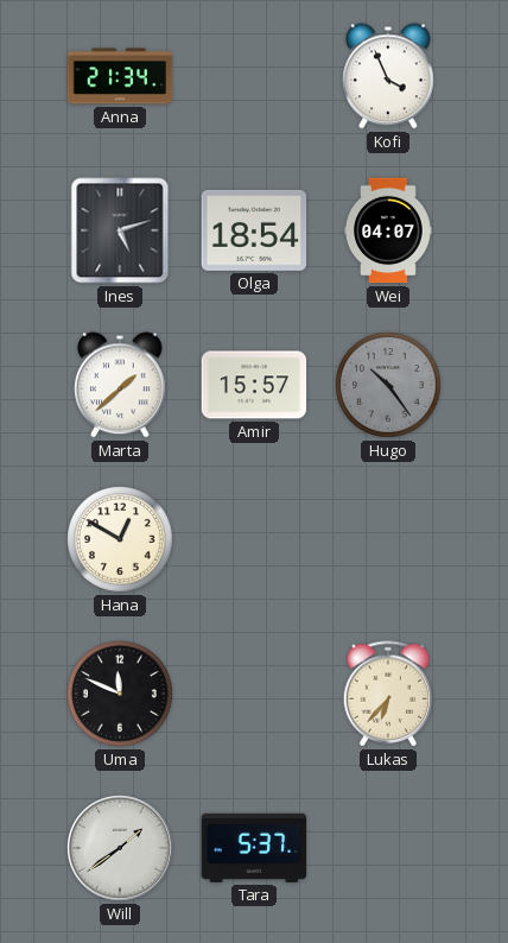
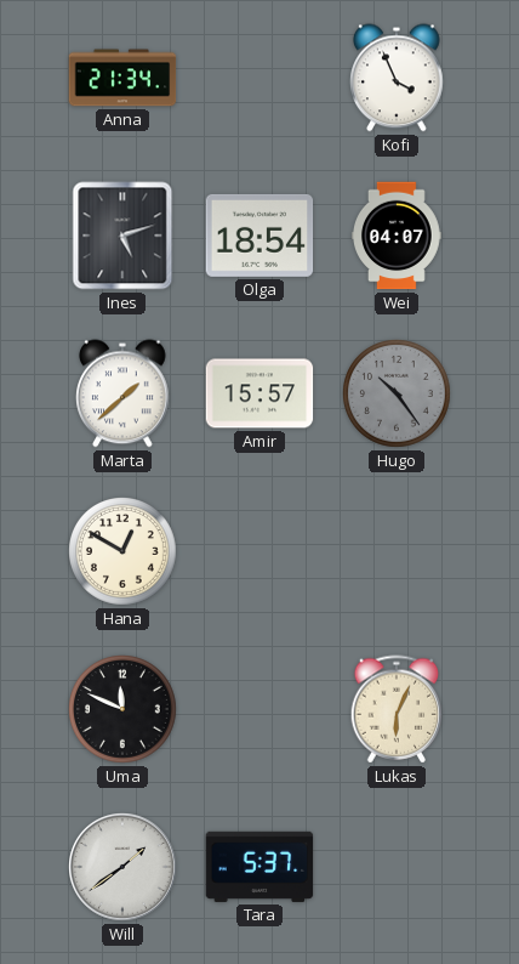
Lukas: 6:37 -> 6:04 (397, 709)
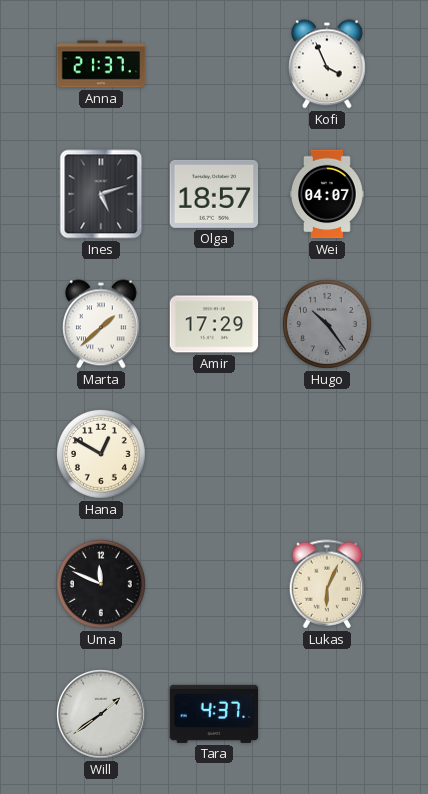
Anna: 21:34 -> 21:37 (101, 64)
Olga: 18:54 -> 18:57 (214, 194)
Amir: 15:57 -> 17:29 (214, 324)
Tara: 5:37 -> 4:37 (214, 714)
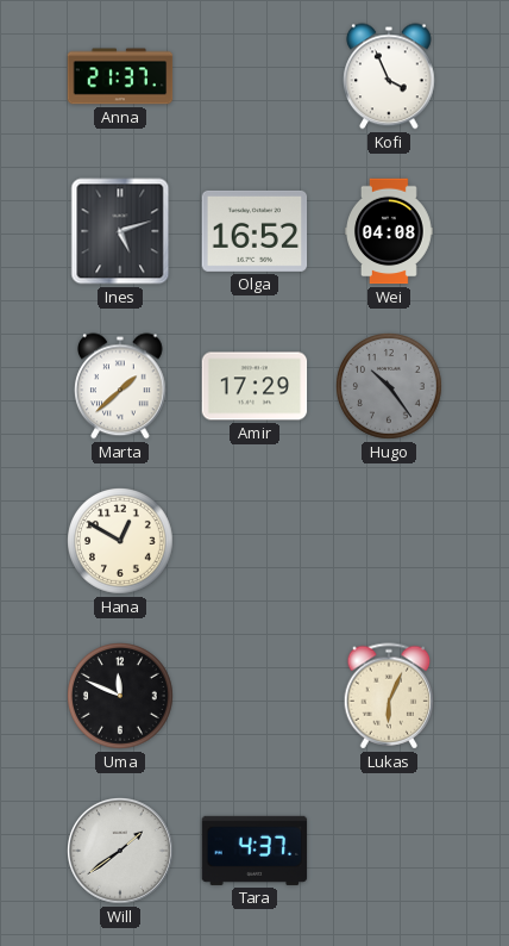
Olga: 18:57 -> 16:52 (254, 231)
Wei: 04:07 -> 04:08 (390, 231)
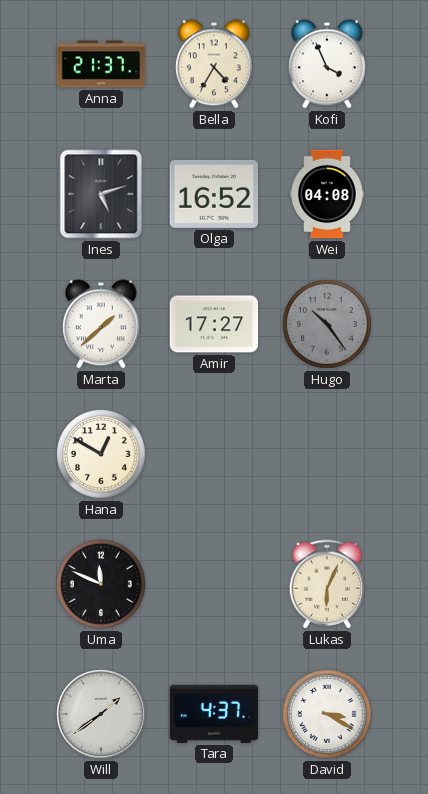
Bella: none -> 4:35 (215, 64)
Amir: 17:29 -> 17:27 (214, 324)
David: none -> 3:20 (328, 715)
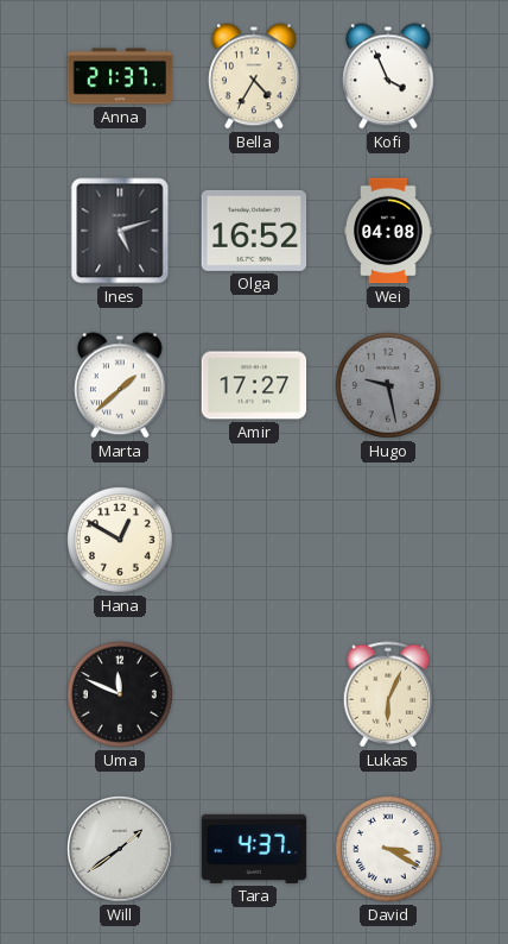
Hugo: 10:24 -> 9:28 (389, 386)
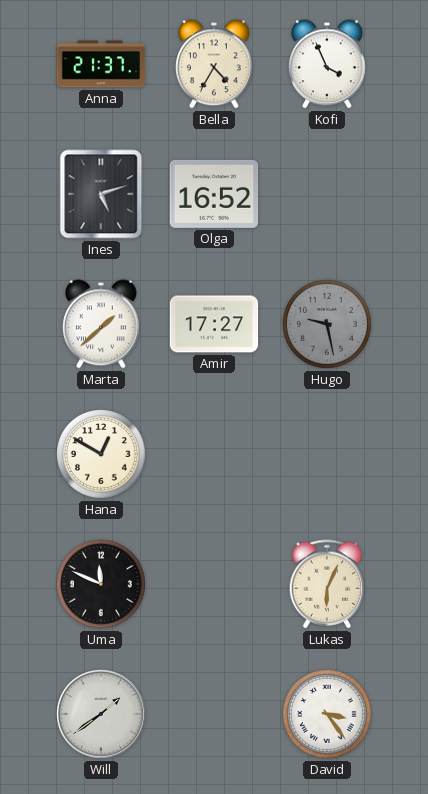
Wei: 04:08 -> none (389, 231)
Tara: 4:37 -> none (254, 849)
David: 3:20 -> 3:24 (328, 715)
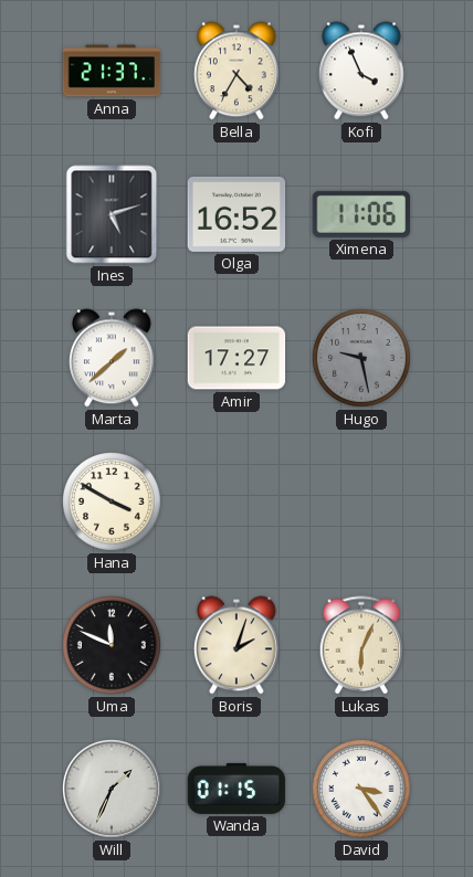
Ximena: none -> 11:06 (360, 214)
Hana: 12:50 -> 3:50 (113, 503)
Boris: none -> 2:03 (238, 645)
Will: 1:39 -> 1:34 (113, 790)
Wanda: none -> 01:15 (236, 789)
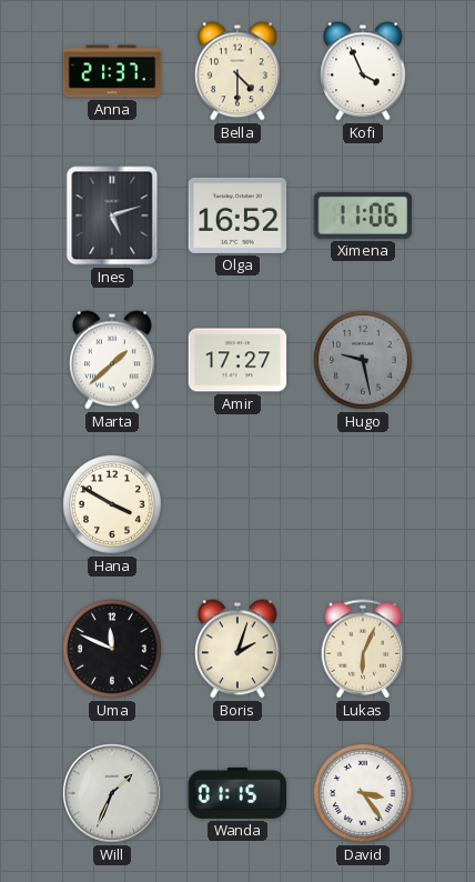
Bella: 4:35 -> 4:30 (239, 71)
